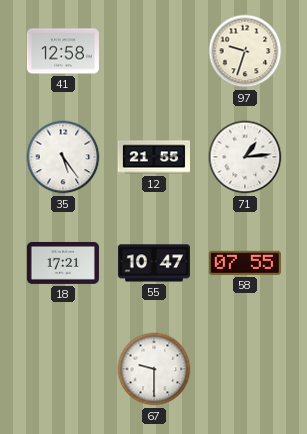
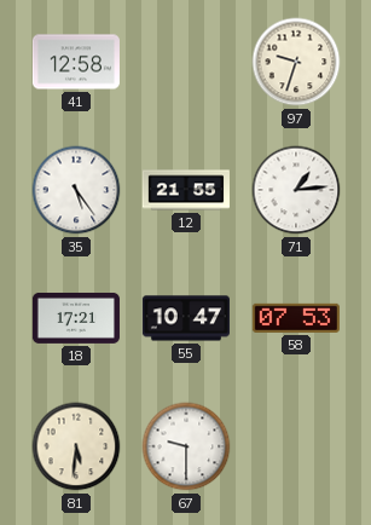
58: 07:55 -> 07:53 (296, 318)
81: none -> 5:31 (76, 446)
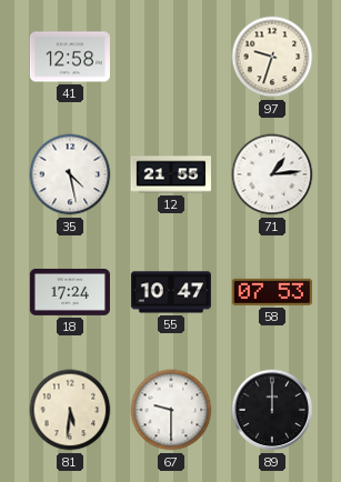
35: 5:24 -> 4:28 (70, 174)
18: 17:21 -> 17:24 (70, 292)
89: none -> 12:00 (272, 410)
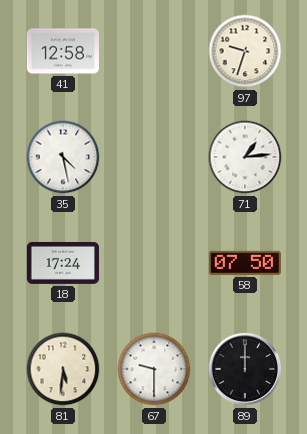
12: 21:55 -> none (171, 174)
55: 10:47 -> none (171, 292)
58: 07:53 -> 07:50 (245, 263)
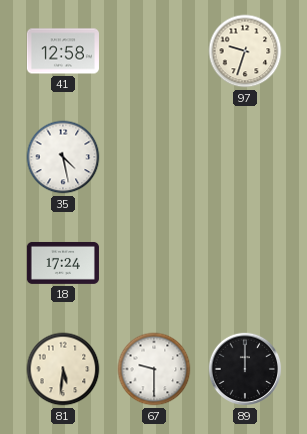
71: 1:14 -> none (245, 157)
58: 07:50 -> none (245, 263)
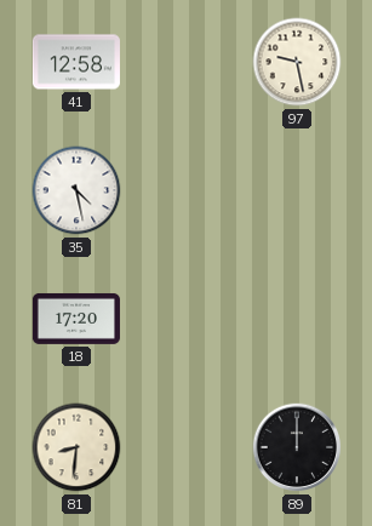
97: 9:33 -> 9:28 (297, 62)
18: 17:24 -> 17:20 (76, 319)
81: 5:31 -> 8:31 (76, 447)
67: 9:30 -> none (154, 369)
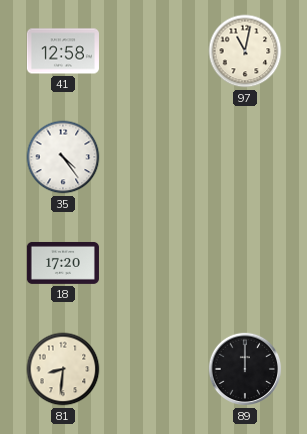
97: 9:28 -> 11:02 (245, 51)
35: 4:28 -> 4:24 (63, 157)
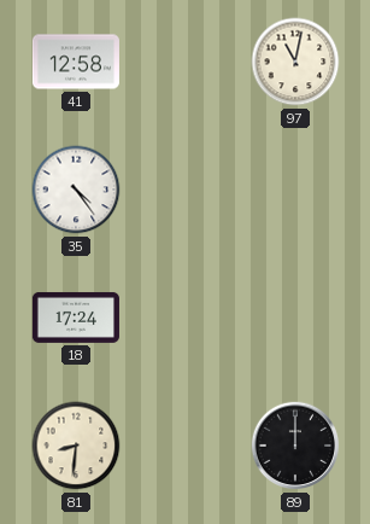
18: 17:20 -> 17:24 (76, 318)
